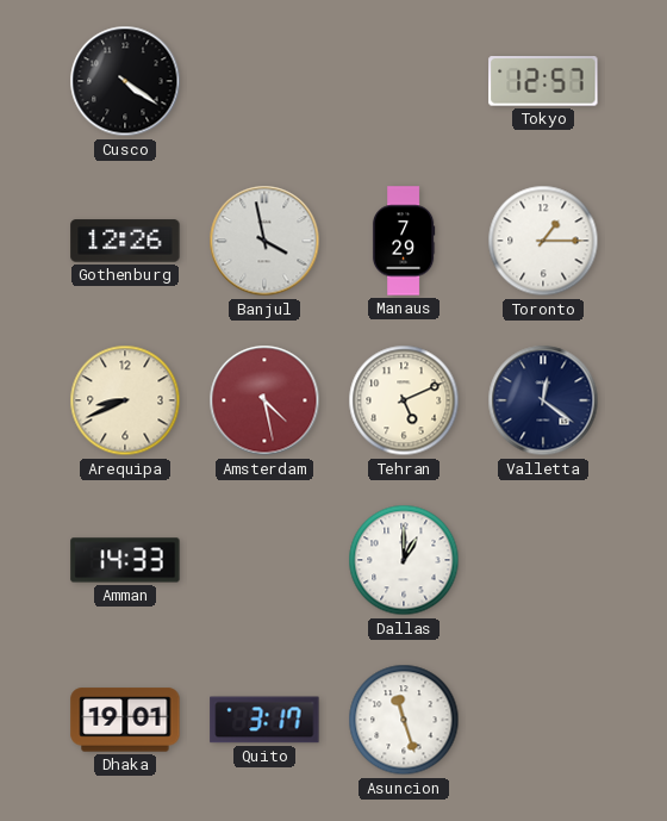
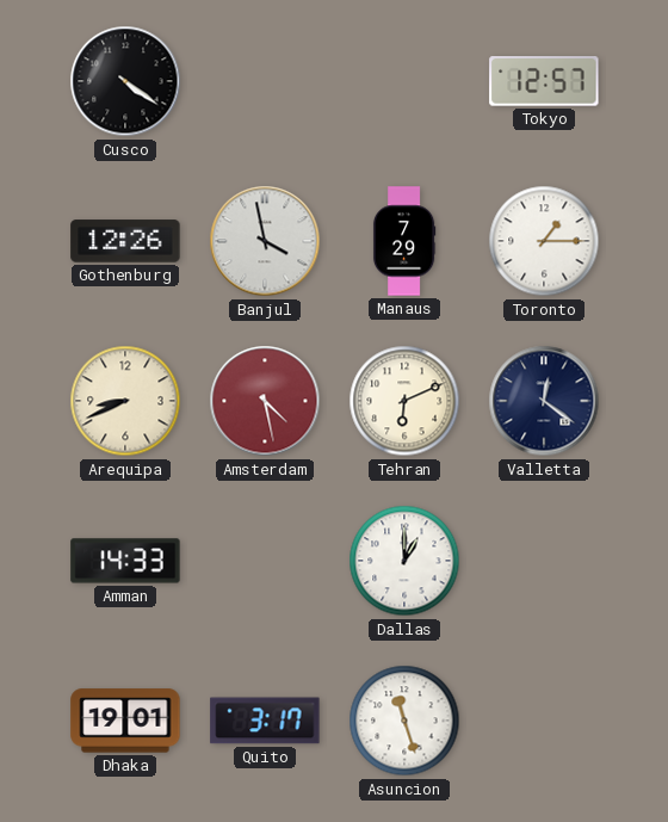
Tehran: 5:11 -> 6:11 (404, 401)
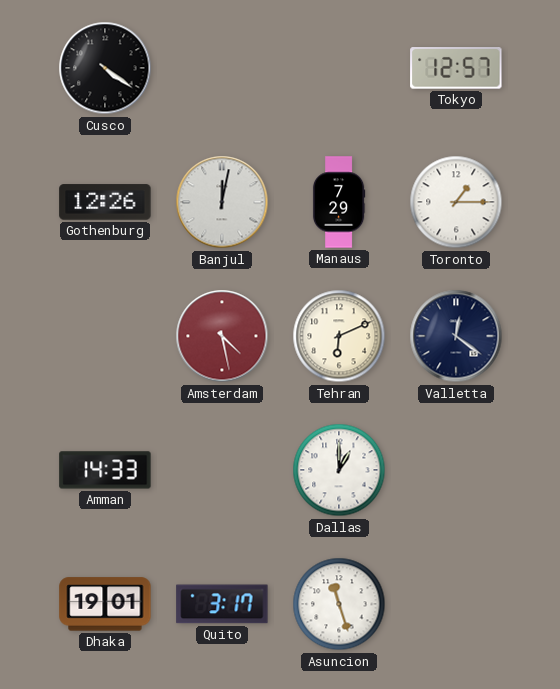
Banjul: 3:58 -> 12:02 (222, 202)
Arequipa: 8:41 -> none (125, 401)
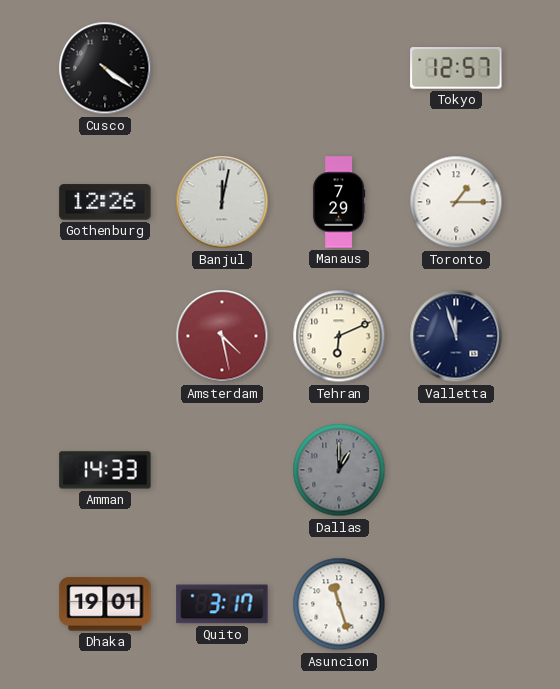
Valletta: 12:21 -> 11:57 (456, 336)
Dallas dial: white -> grey (339, 470)
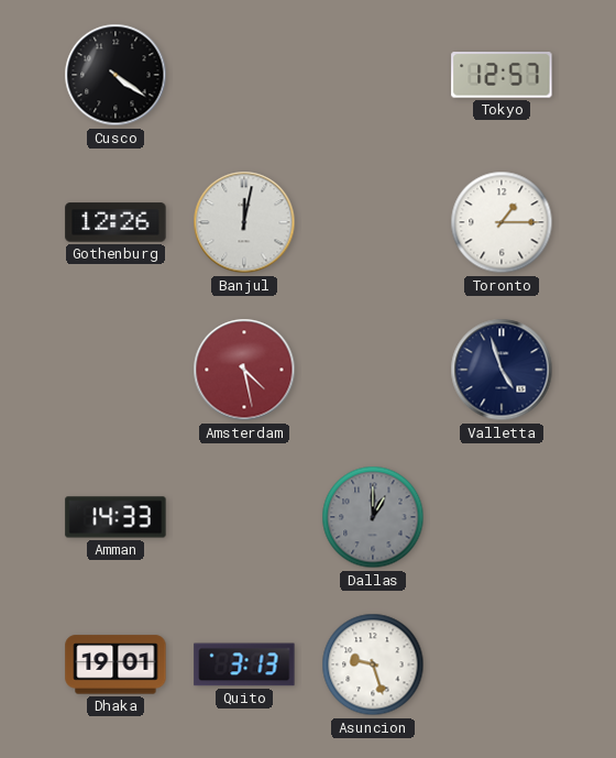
Manaus: 7:29 -> none (339, 202)
Tehran: 6:11 -> none (339, 336)
Valletta: 11:57 -> 4:57 (502, 370)
Quito: 3:17 -> 3:13 (244, 664)
Asuncion: 11:27 -> 9:27 (373, 664)
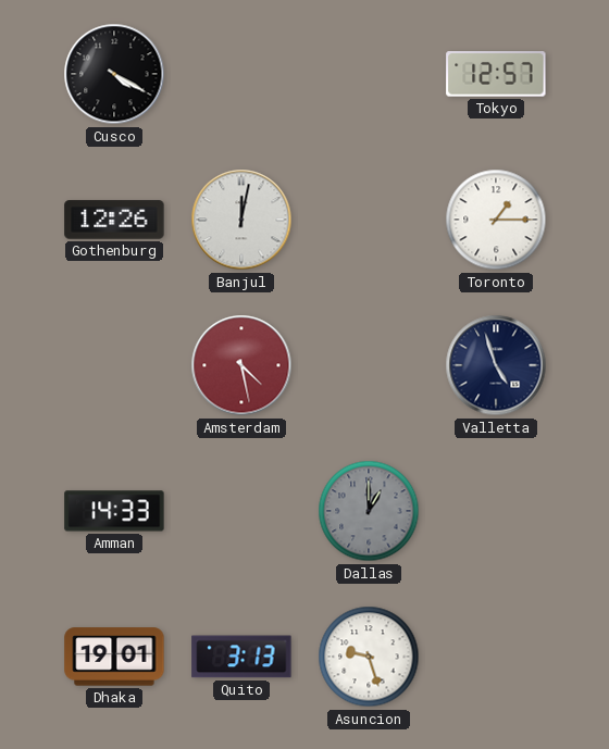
Cusco: 4:21 -> 4:20 (114, 74)
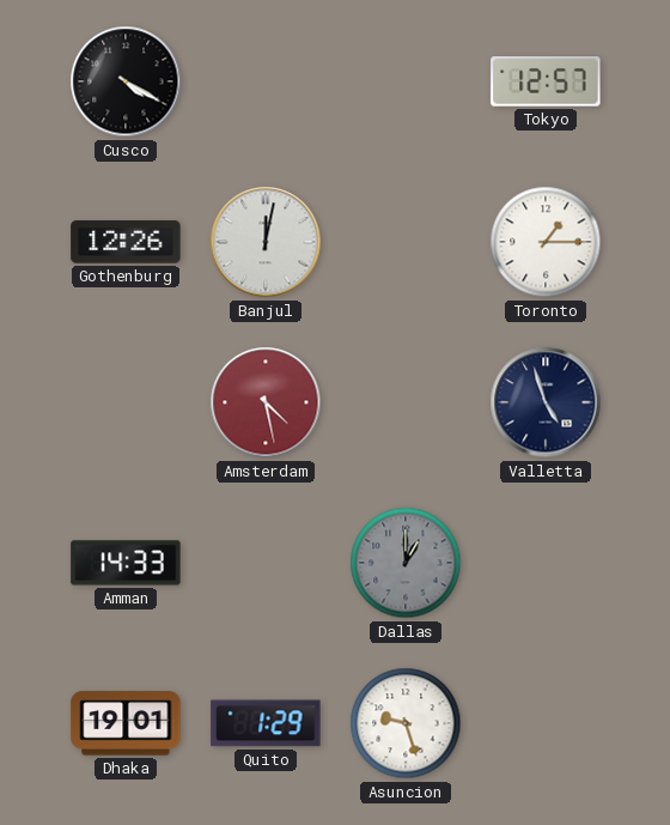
Quito: 3:13 -> 1:29 (266, 723)
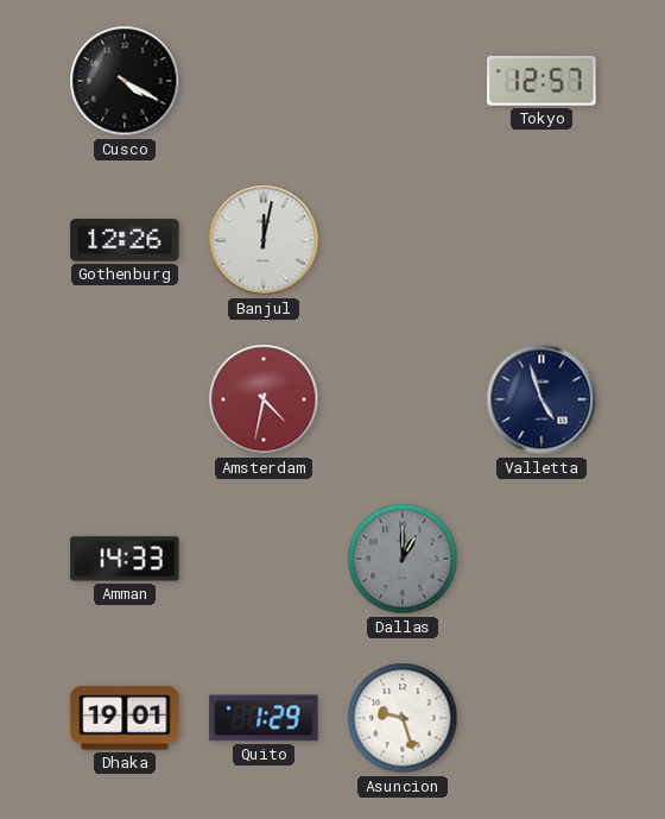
Toronto: 1:15 -> none (546, 242)
Amsterdam: 4:28 -> 4:32 (264, 399)
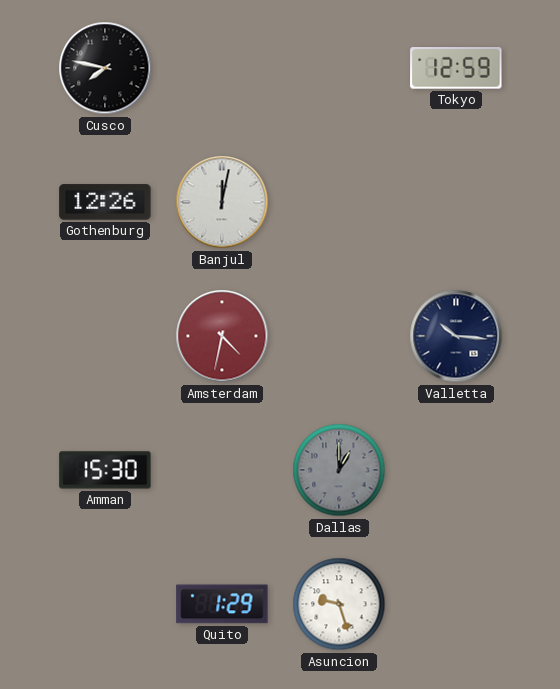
Cusco: 4:20 -> 7:47 (105, 68)
Tokyo: 12:57 -> 12:59 (456, 69)
Valletta: 4:57 -> 10:16 (456, 336)
Amman: 14:33 -> 15:30 (105, 470)
Dhaka: 19:01 -> none (125, 718)
